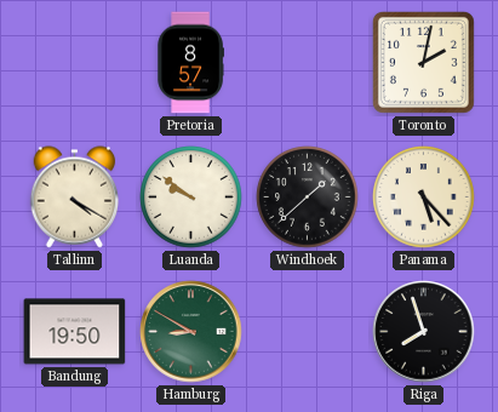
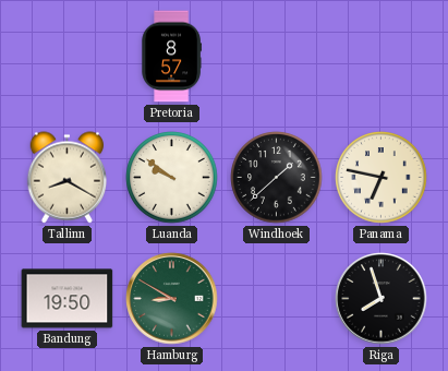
Toronto: 2:02 -> none (423, 62)
Tallinn: 4:20 -> 8:20 (68, 178)
Panama: 5:23 -> 6:47 (382, 178)
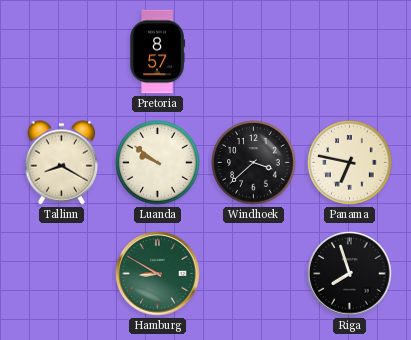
Windhoek: 1:38 -> 3:38 (254, 163)
Bandung: 19:50 -> none (68, 299)
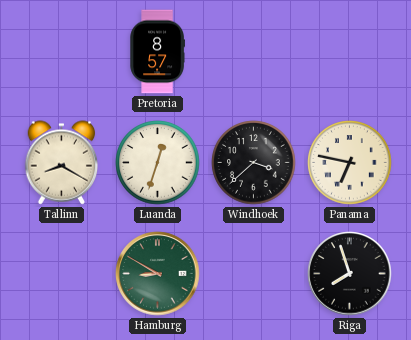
Luanda: 9:51 -> 12:33 (158, 163)
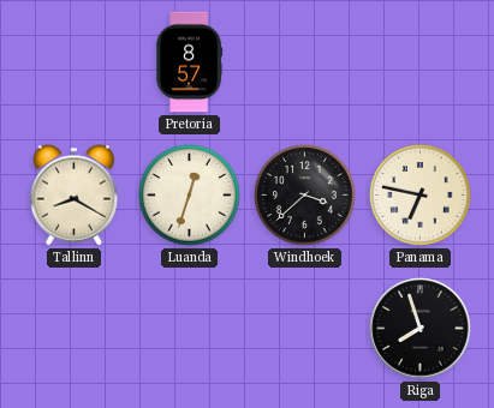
Hamburg: 8:50 -> none (158, 274)
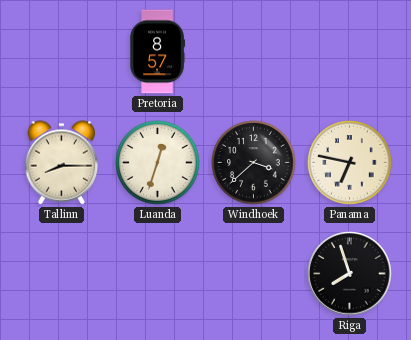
Tallinn: 8:20 -> 8:15 (62, 163)
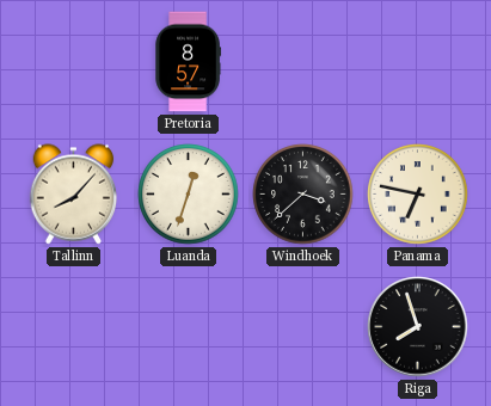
Tallinn: 8:15 -> 8:07 (74, 195)
